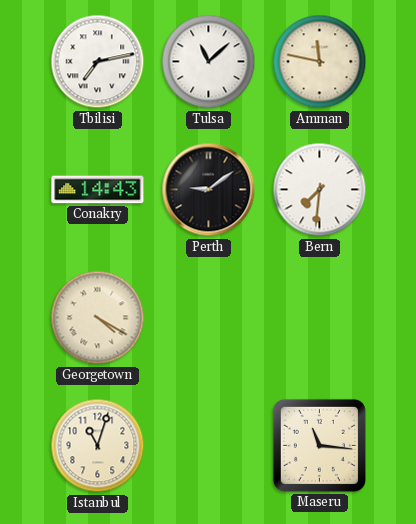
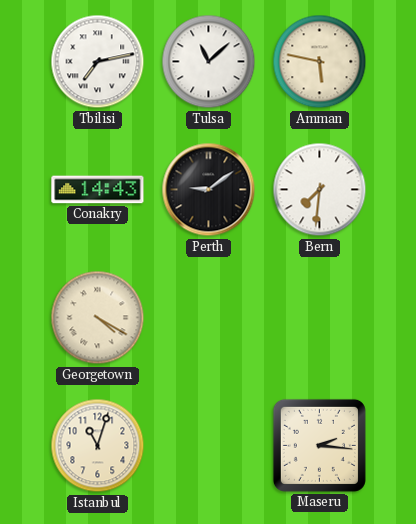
Amman: 11:47 -> 5:47 (320, 62)
Maseru: 11:16 -> 2:16 (319, 445)
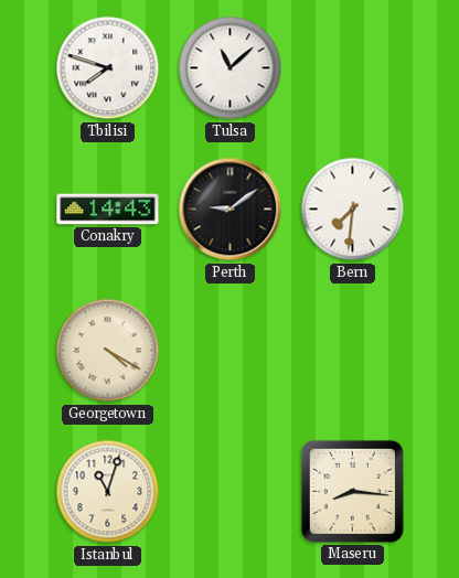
Tbilisi: 7:13 -> 7:48 (108, 68)
Amman: 5:47 -> none (320, 62)
Maseru: 2:16 -> 8:16 (352, 491)
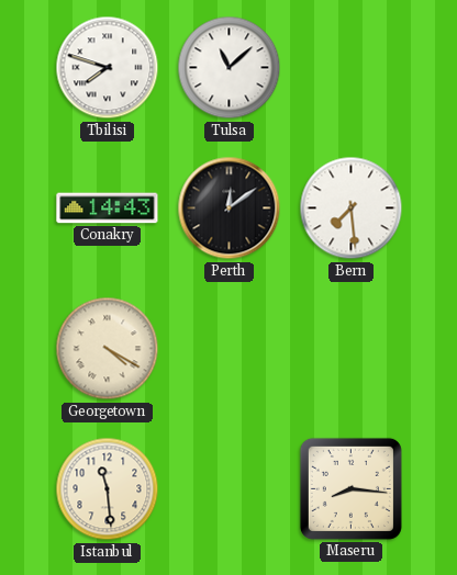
Perth: 9:09 -> 12:09 (230, 208)
Bern: 7:31 -> 7:29 (352, 208)
Istanbul: 11:03 -> 11:29 (108, 489)
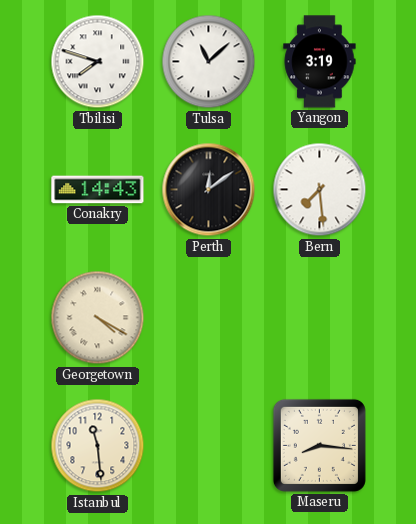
Yangon: none -> 3:19 (320, 62)
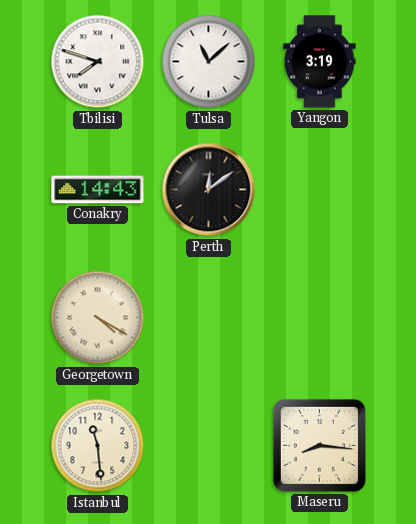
Bern: 7:29 -> none (320, 190)
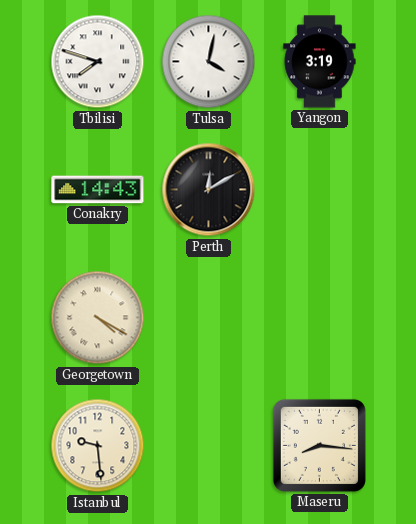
Tulsa: 11:08 -> 4:02 (209, 62)
Perth: 12:09 -> 12:10 (209, 190)
Istanbul: 11:29 -> 9:29 (98, 446)
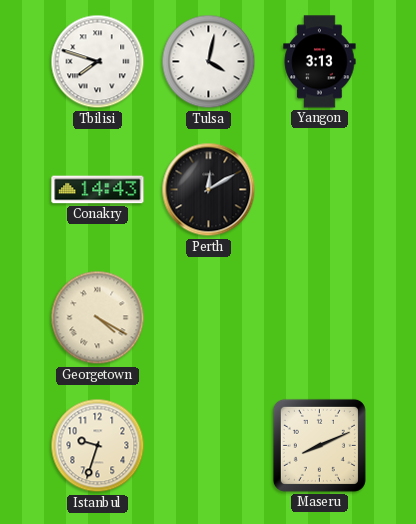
Yangon: 3:19 -> 3:13 (320, 62)
Istanbul: 9:29 -> 9:33 (98, 446)
Maseru: 8:16 -> 8:11 (319, 445)
